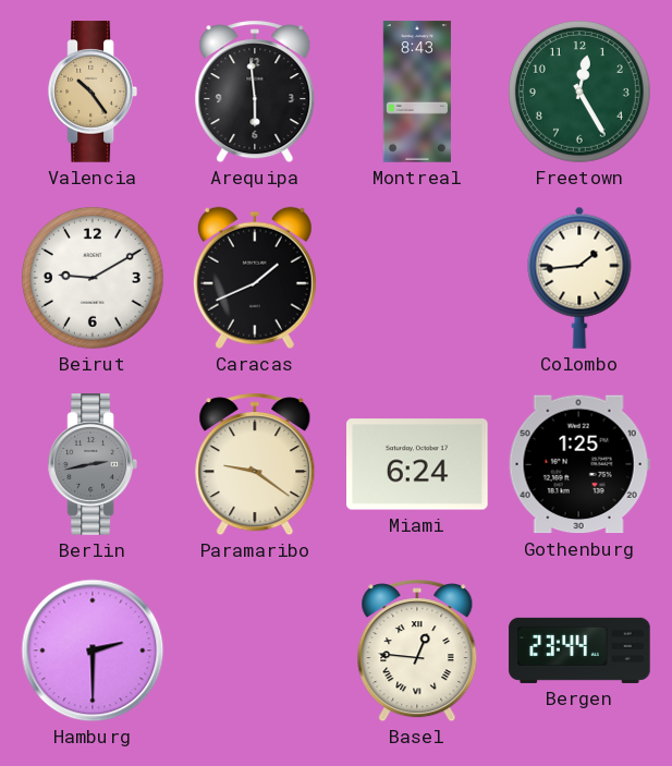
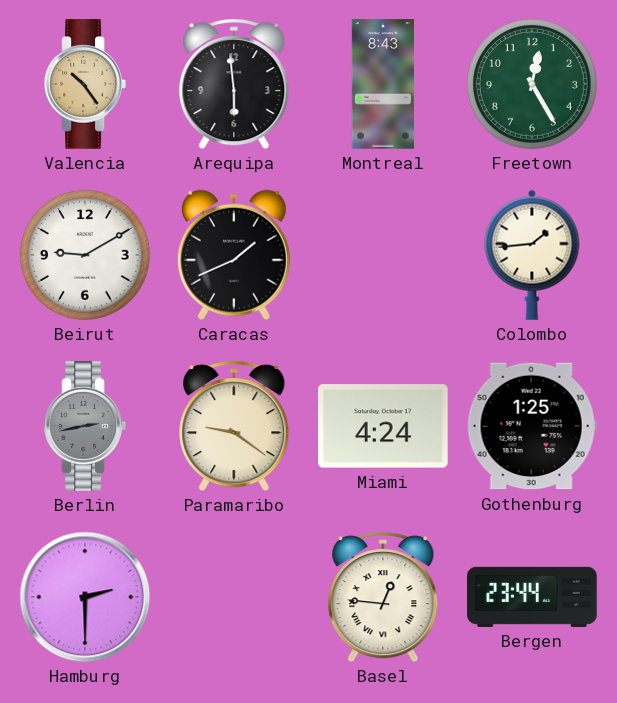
Miami: 6:24 -> 4:24 (384, 426)
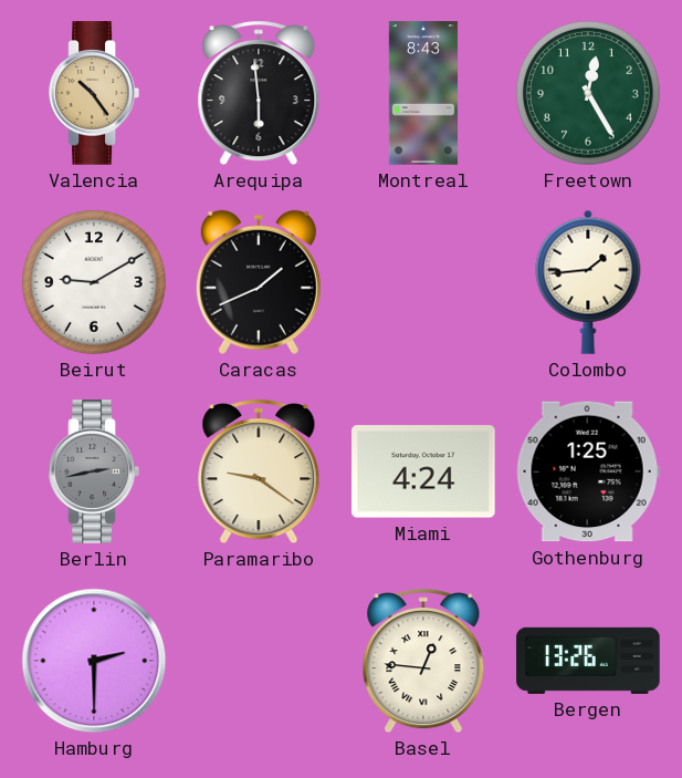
Bergen: 23:44 -> 13:26 (588, 661)
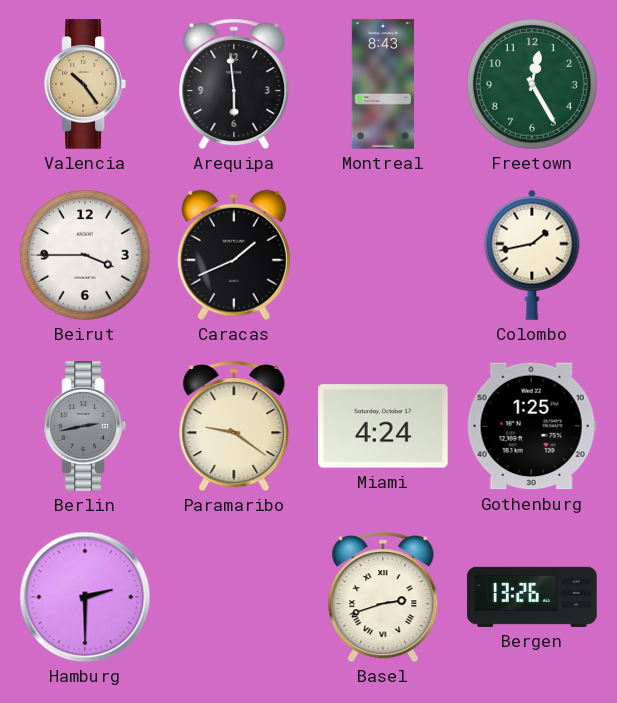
Beirut: 9:10 -> 3:45 (86, 256)
Colombo: 1:44 -> 1:43 (532, 255)
Basel: 12:46 -> 2:42 (383, 597)
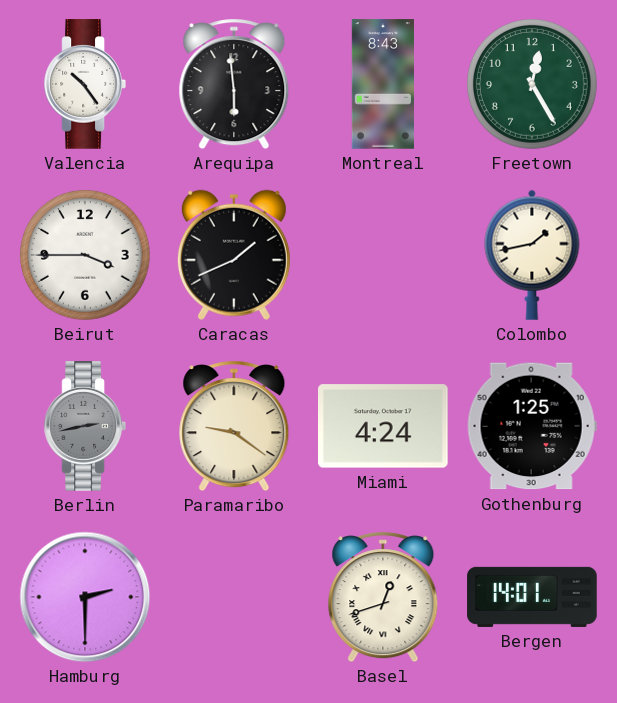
Valencia dial: champagne -> white (84, 84)
Basel: 2:42 -> 12:42 (383, 597)
Bergen: 13:26 -> 14:01 (532, 597)
